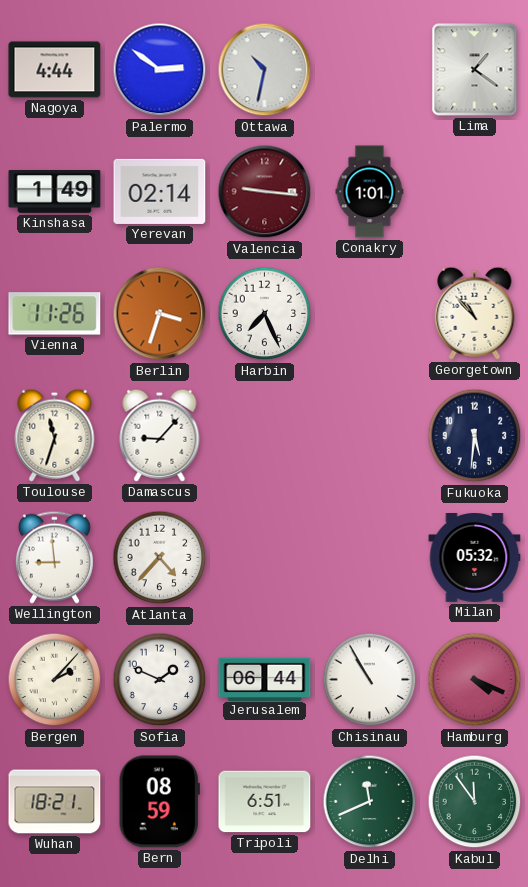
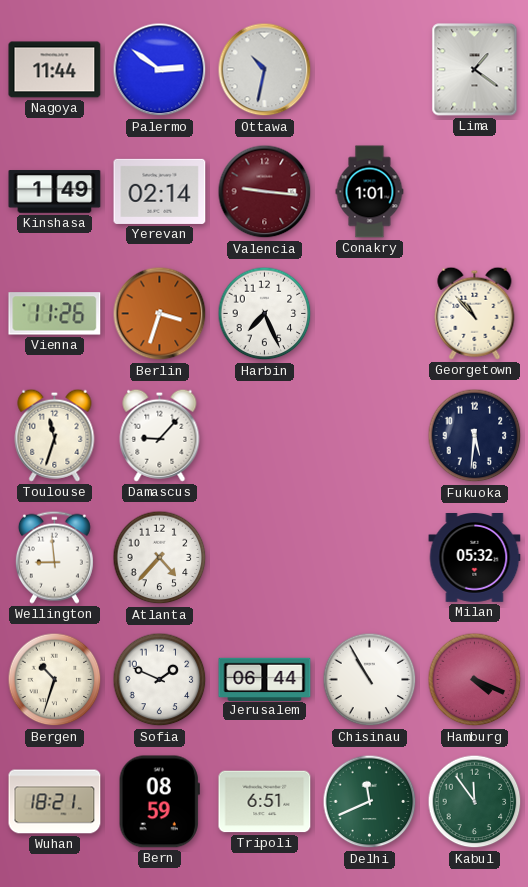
Nagoya: 4:44 -> 11:44 (55, 70)
Bergen: 2:07 -> 10:33 (55, 680)
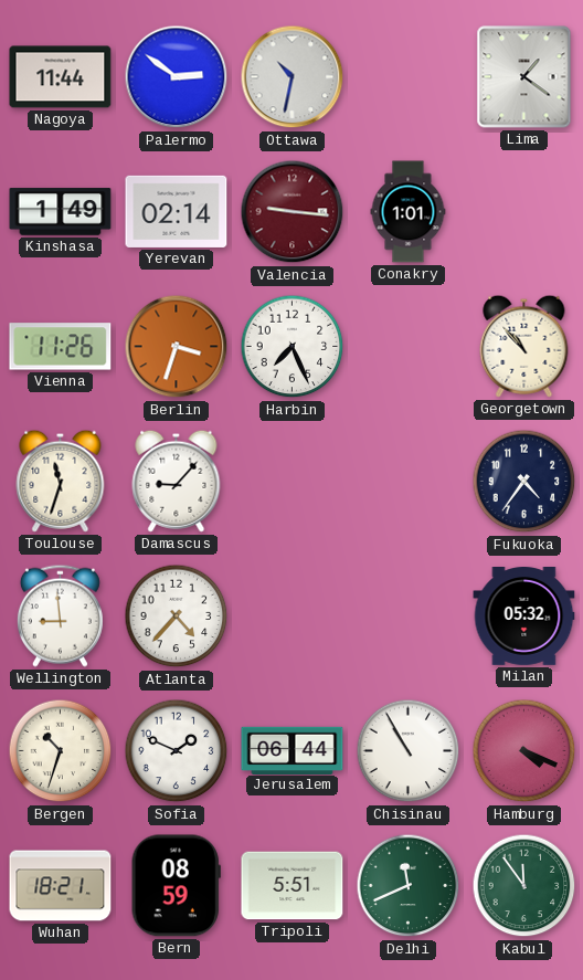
Fukuoka: 5:31 -> 4:36 (524, 482)
Tripoli: 6:51 -> 5:51 (293, 886)
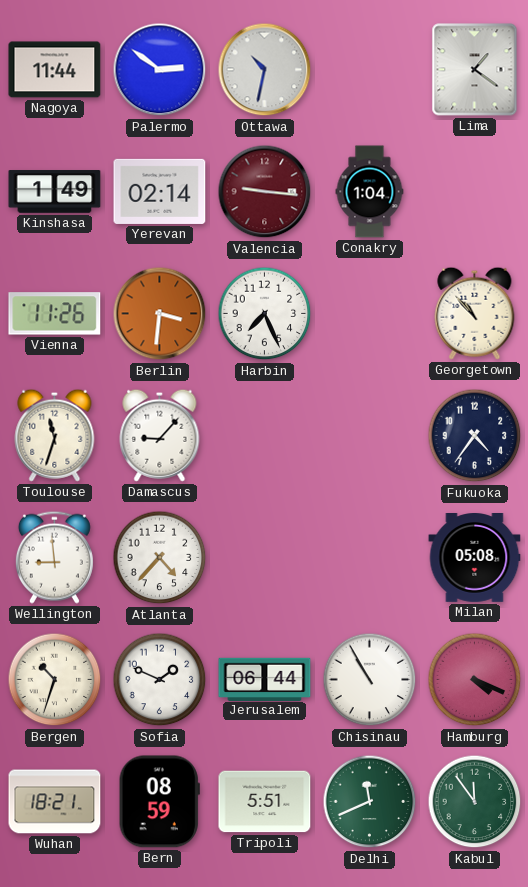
Conakry: 1:01 -> 1:04 (370, 192)
Berlin: 3:33 -> 3:31 (160, 314)
Milan: 05:32 -> 05:08 (475, 558)
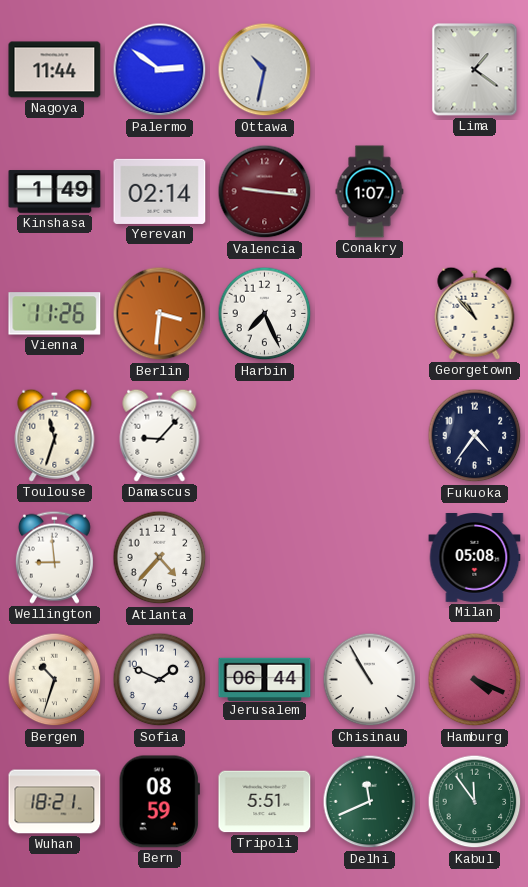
Conakry: 1:04 -> 1:07 (370, 192)
